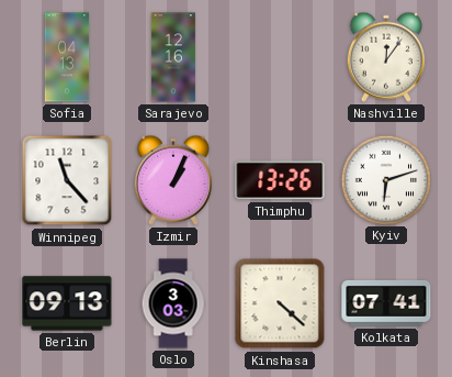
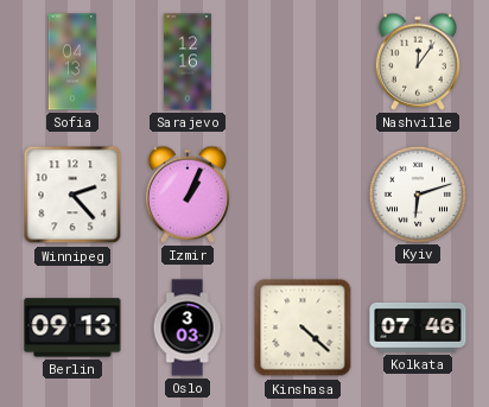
Winnipeg: 11:23 -> 2:23 (72, 195)
Thimphu: 13:26 -> none (280, 180)
Kolkata: 07:41 -> 07:46 (418, 327)
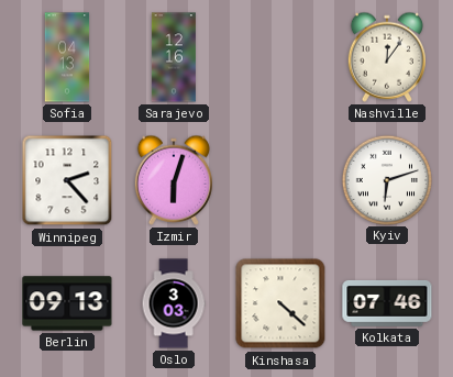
Izmir: 1:04 -> 6:03 (174, 180)
